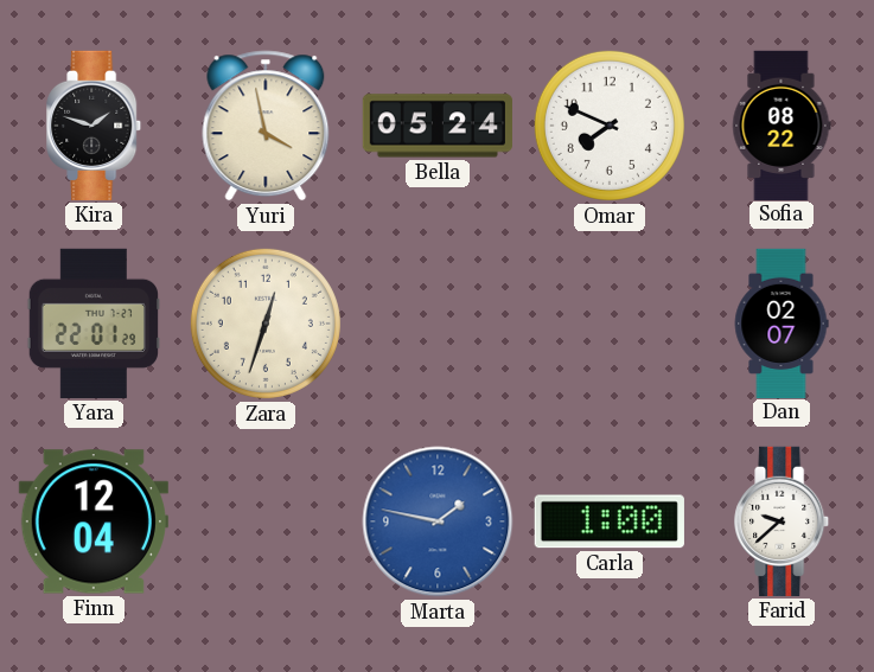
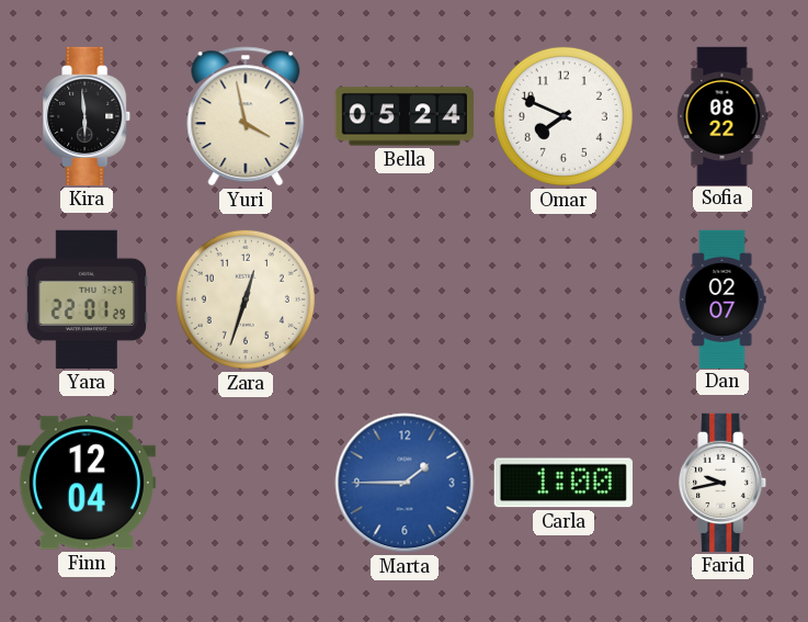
Kira: 1:48 -> 5:59 (88, 116)
Marta: 1:47 -> 1:45 (405, 483)
Farid: 9:38 -> 9:43 (724, 483)
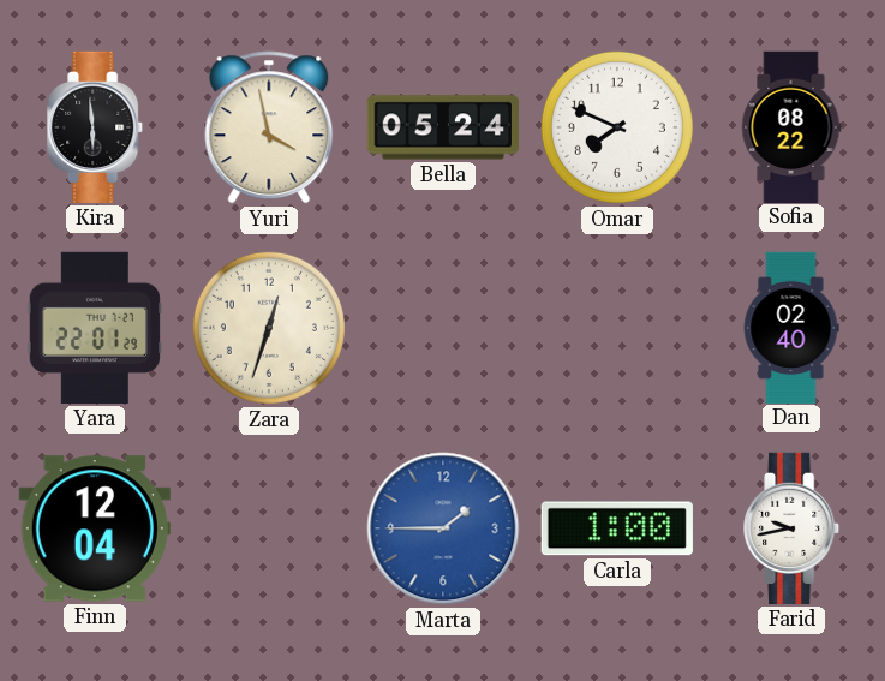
Dan: 02:07 -> 02:40 (791, 327)
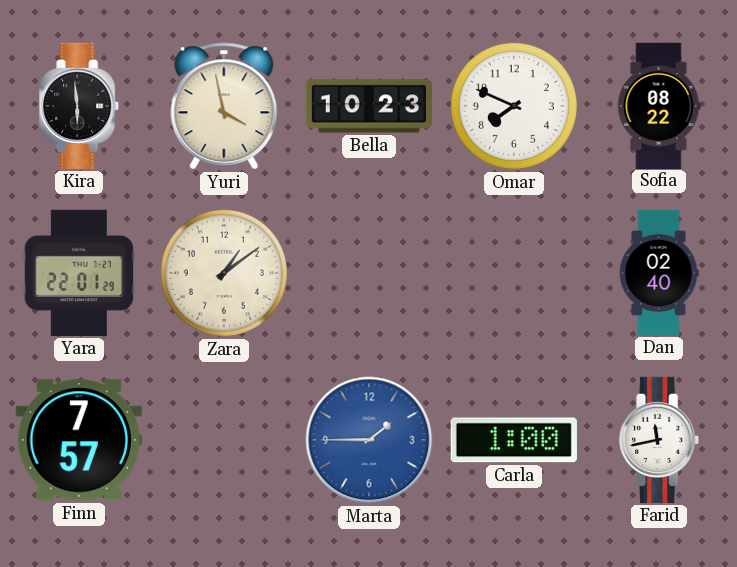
Bella: 05:24 -> 10:23 (369, 106)
Zara: 12:33 -> 1:09 (224, 273)
Finn: 12:04 -> 7:57 (79, 440)
Farid: 9:43 -> 11:43 (660, 440)
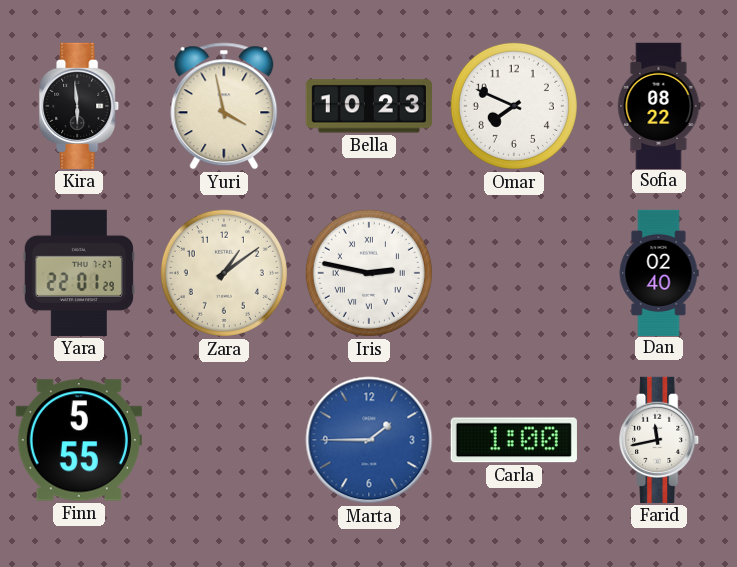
Iris: none -> 2:47 (369, 273)
Finn: 7:57 -> 5:55 (79, 440)
